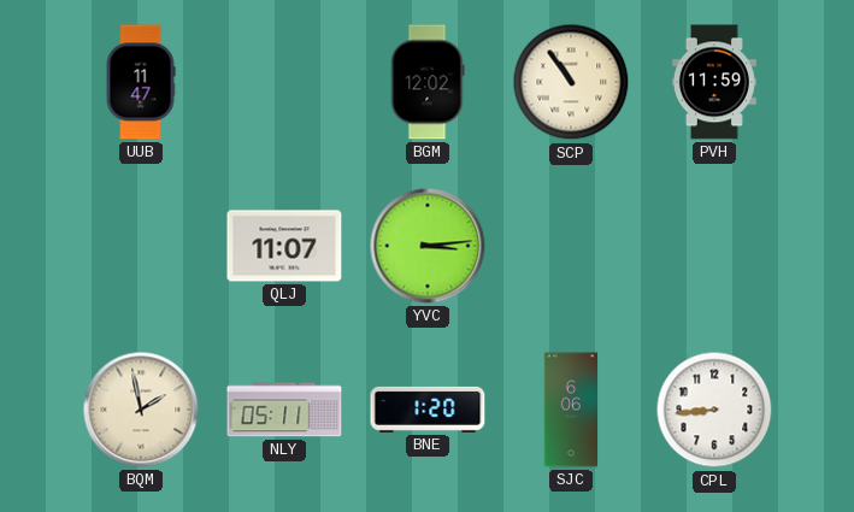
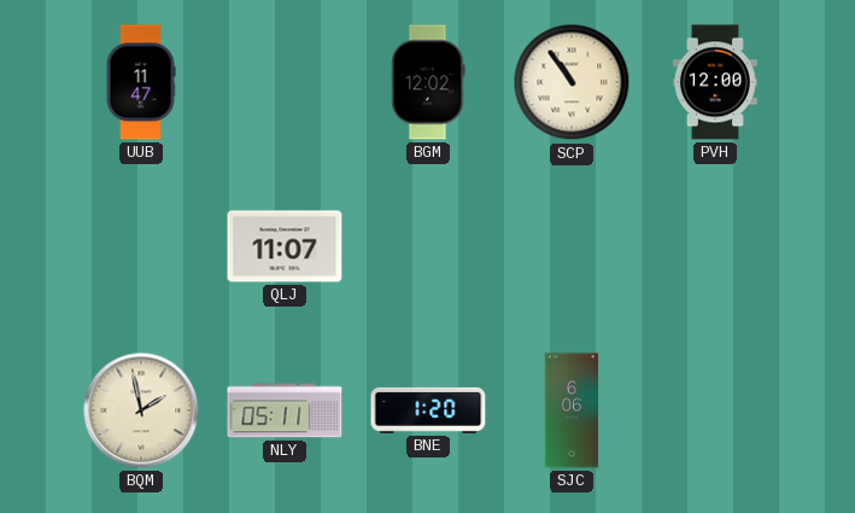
PVH: 11:59 -> 12:00 (715, 82)
YVC: 3:14 -> none (428, 246)
CPL: 8:44 -> none (714, 410)
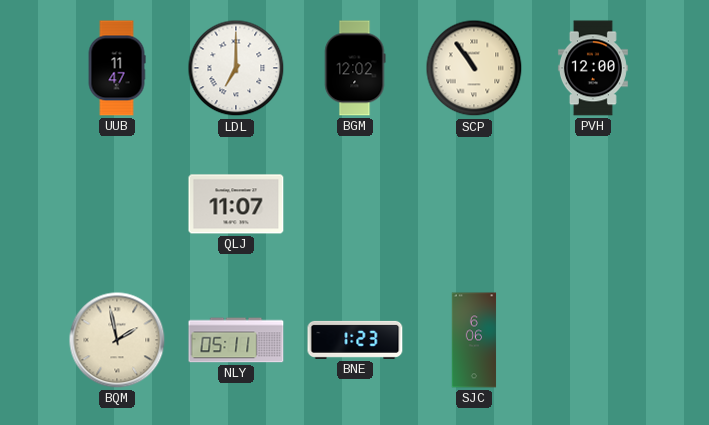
LDL: none -> 7:00 (236, 68)
BNE: 1:20 -> 1:23 (355, 340)
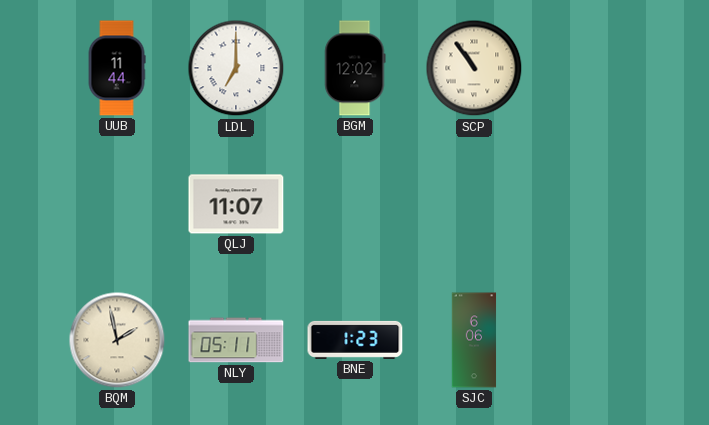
UUB: 11:47 -> 11:44 (117, 68)
PVH: 12:00 -> none (593, 68)
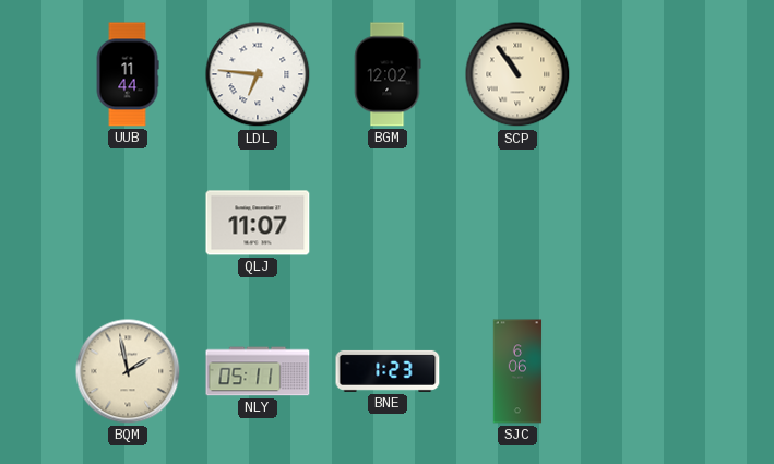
LDL: 7:00 -> 6:46 (258, 74)
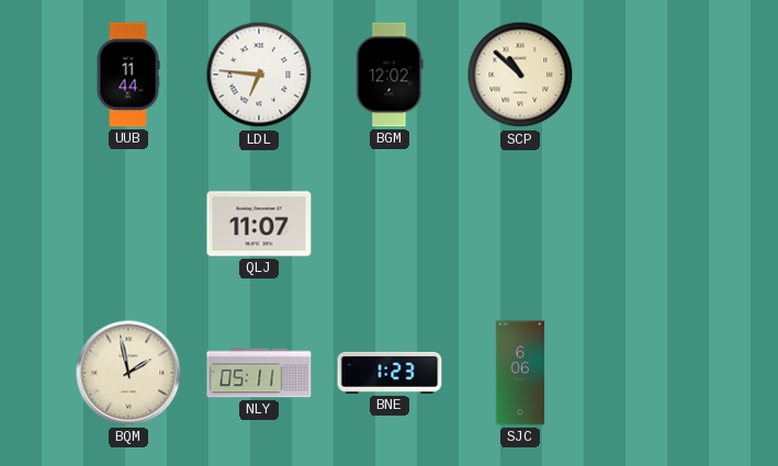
SCP: 10:54 -> 10:52 (520, 75)
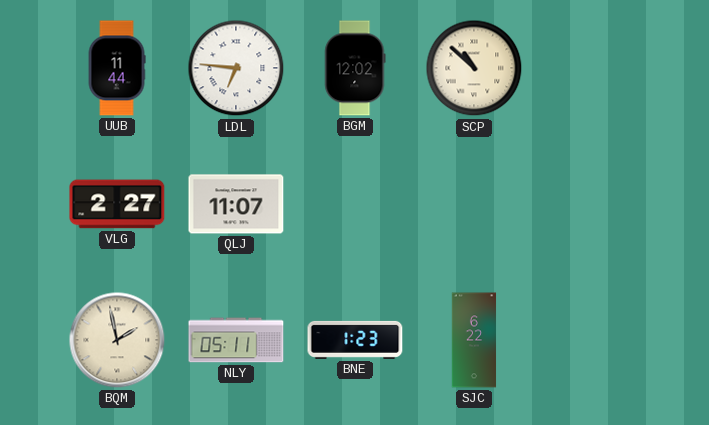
VLG: none -> 2:27 (117, 204)
SJC: 6:06 -> 6:22 (474, 340)
